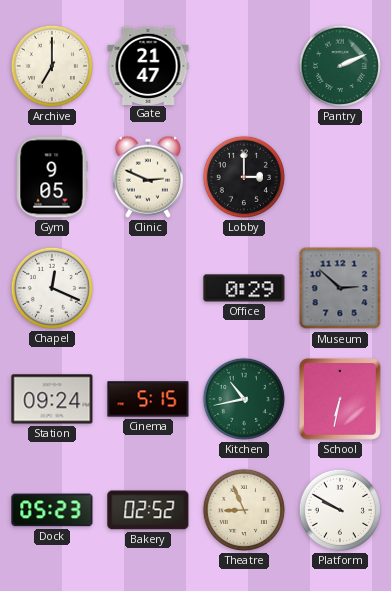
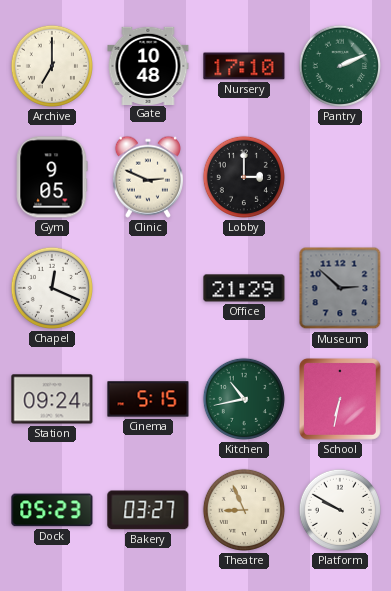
Gate: 21:47 -> 10:48 (148, 65)
Nursery: none -> 17:10 (244, 66)
Office: 0:29 -> 21:29 (244, 288)
Bakery: 02:52 -> 03:27 (148, 510)
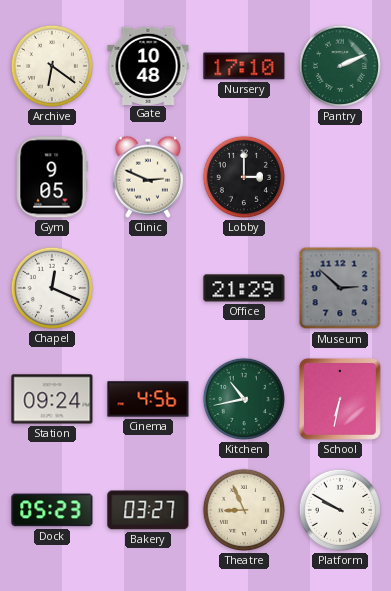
Archive: 7:00 -> 6:21 (52, 66)
Cinema: 5:15 -> 4:56 (148, 399)
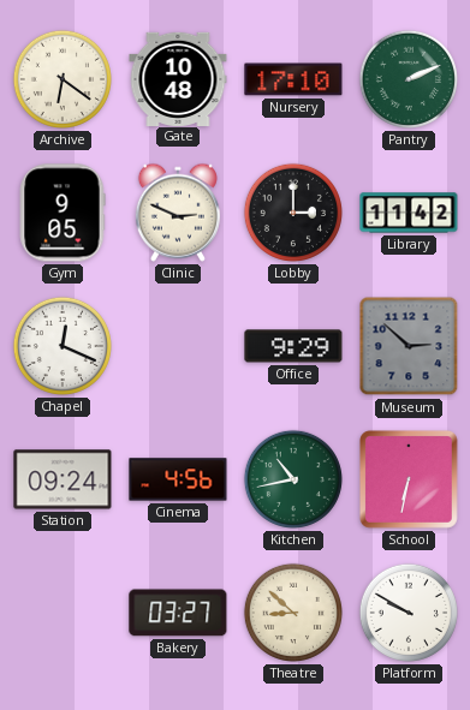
Library: none -> 11:42 (409, 213)
Office: 21:29 -> 9:29 (293, 346)
Dock: 05:23 -> none (52, 510)
Theatre: 8:56 -> 8:52 (293, 613)
